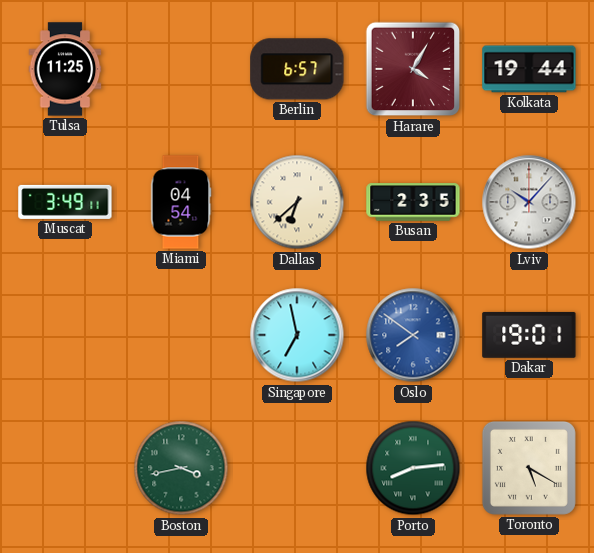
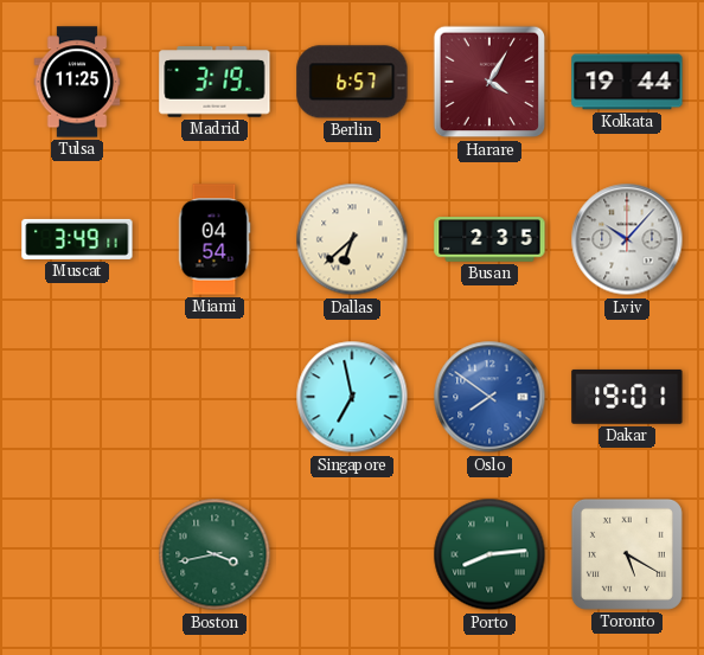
Madrid: none -> 3:19 (215, 82)
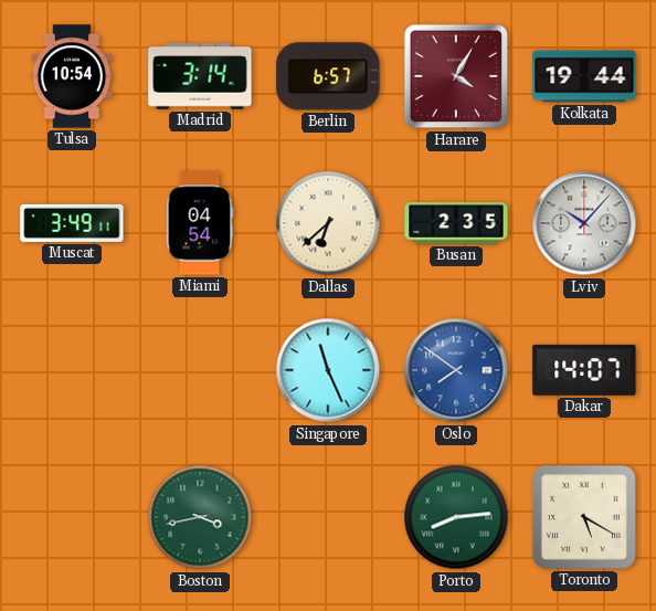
Tulsa: 11:25 -> 10:54 (72, 76)
Madrid: 3:19 -> 3:14 (200, 76)
Singapore: 6:58 -> 11:26 (328, 370)
Dakar: 19:01 -> 14:07 (584, 370)
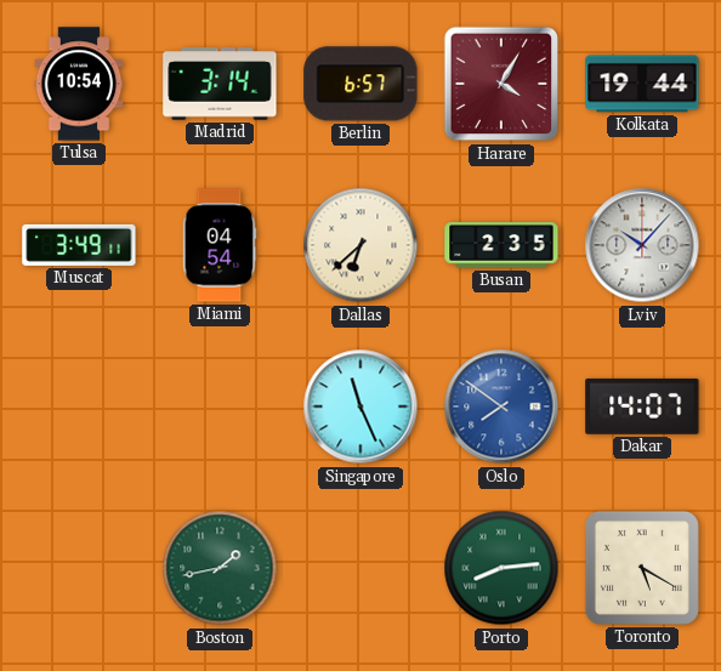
Boston: 3:43 -> 1:43 (220, 568)
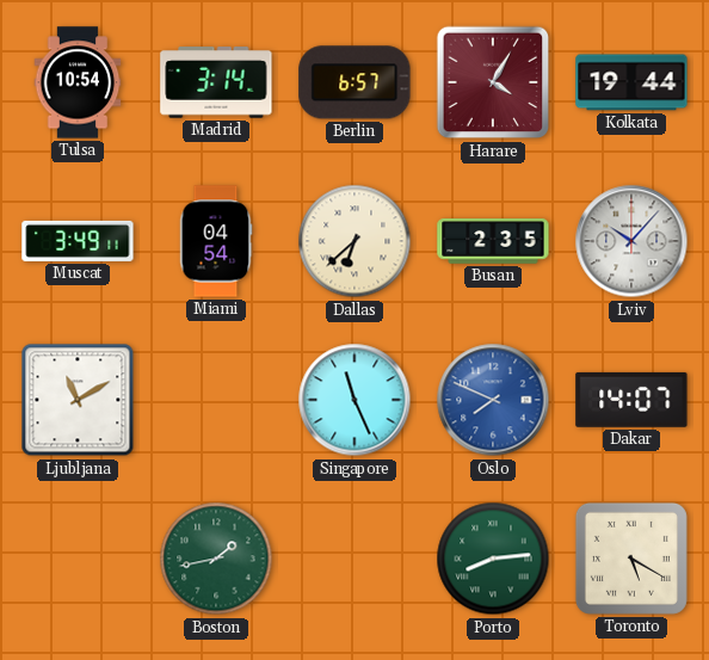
Ljubljana: none -> 11:10 (78, 400)
Oslo: 7:51 -> 7:49 (493, 400)
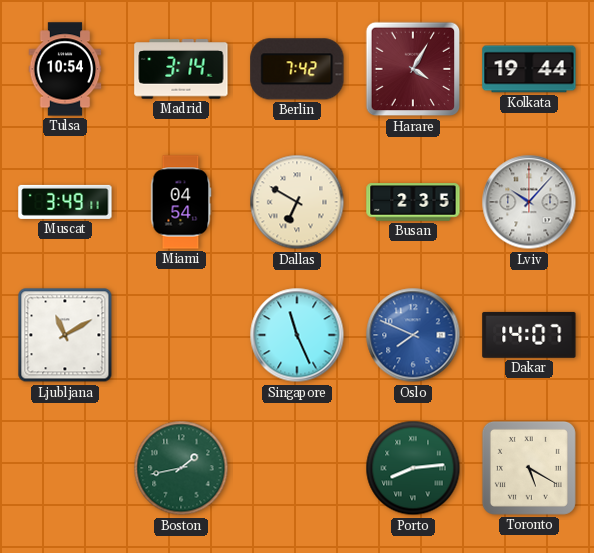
Berlin: 6:57 -> 7:42 (297, 69)
Dallas: 6:38 -> 6:50 (297, 202)
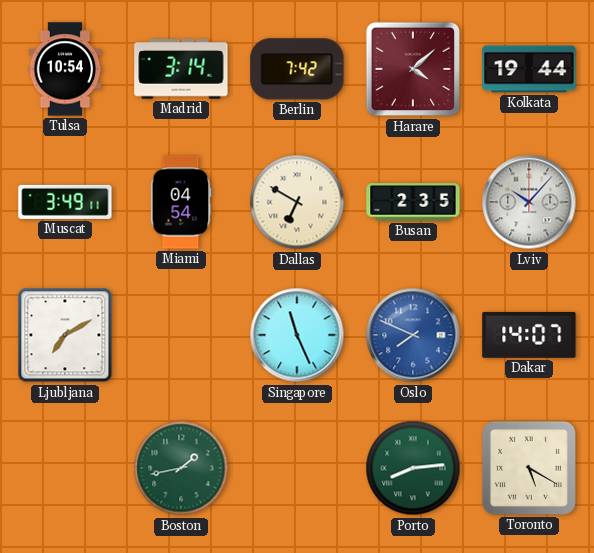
Harare: 4:05 -> 4:08 (413, 69)
Ljubljana: 11:10 -> 7:10 (65, 335)
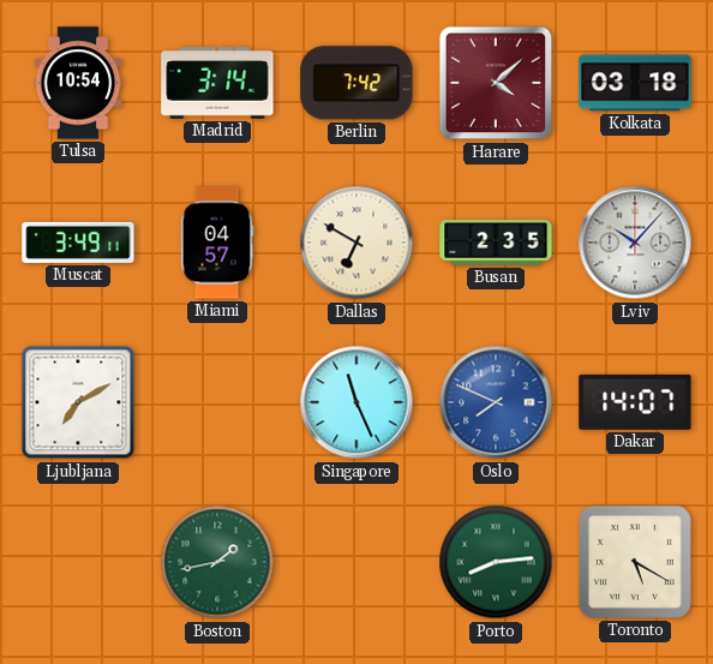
Kolkata: 19:44 -> 03:18 (635, 83)
Miami: 04:54 -> 04:57 (217, 243)
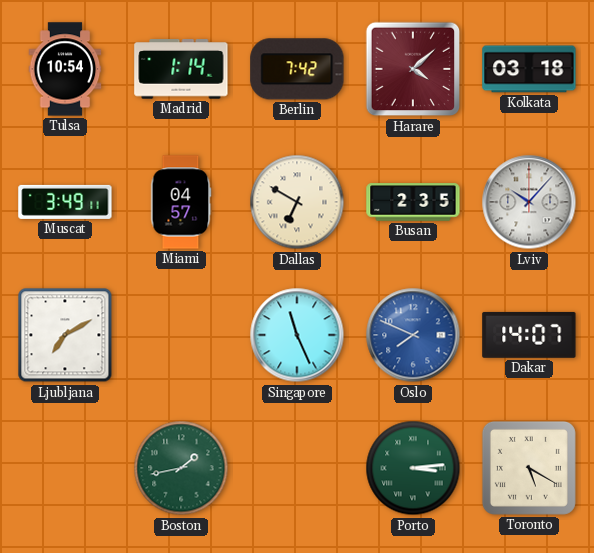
Madrid: 3:14 -> 1:14 (181, 69)
Porto: 8:14 -> 3:14 (413, 468)
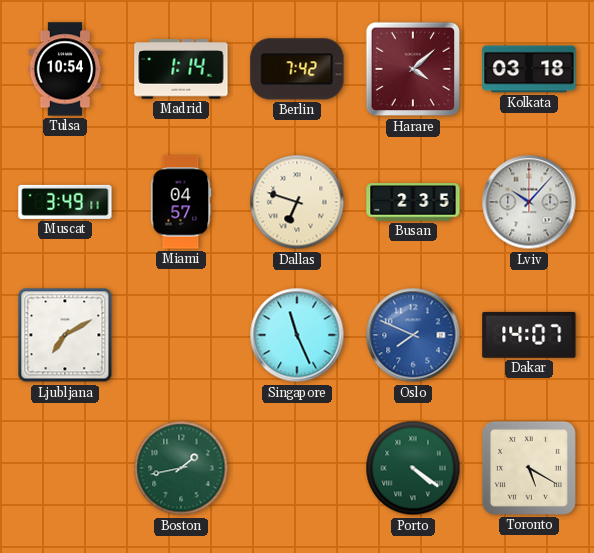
Dallas: 6:50 -> 6:48 (297, 202)
Porto: 3:14 -> 4:21 (413, 468)
